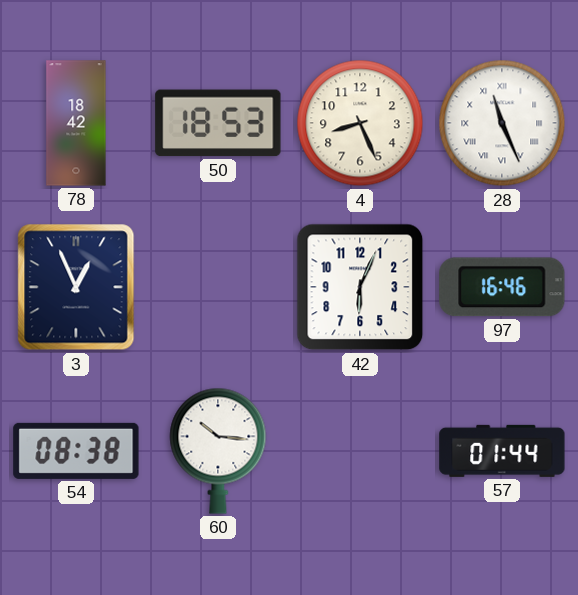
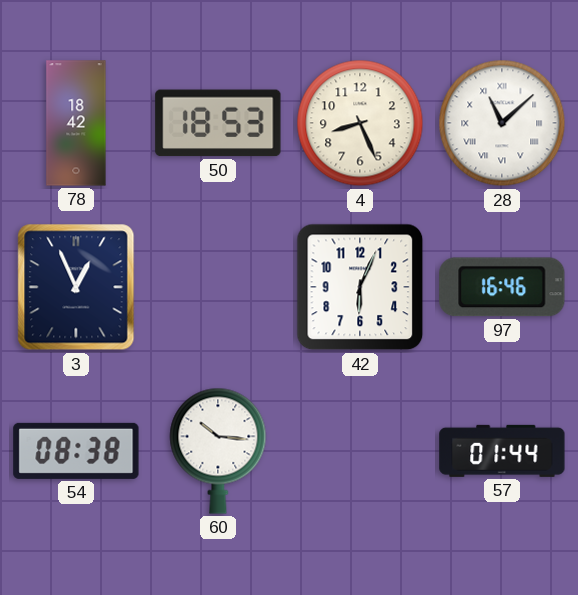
28: 11:26 -> 11:08 (502, 123)
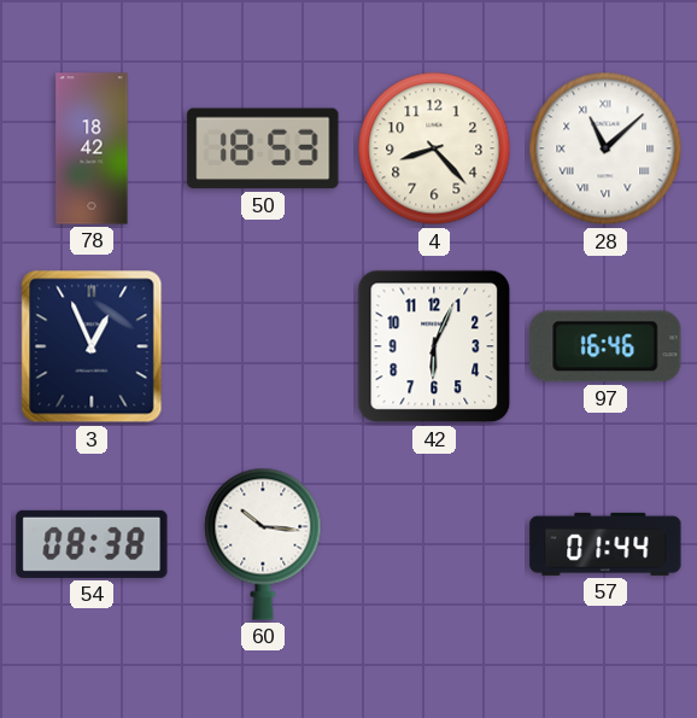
4: 8:26 -> 8:23 (434, 148)
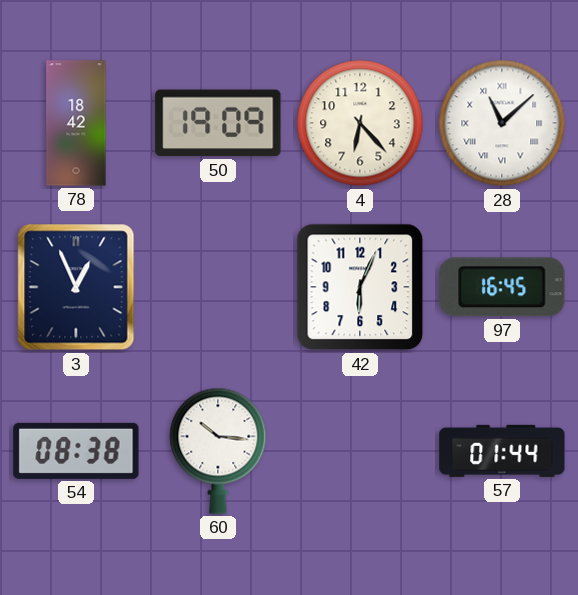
50: 18:53 -> 19:09 (218, 123)
4: 8:23 -> 6:23 (360, 123)
97: 16:46 -> 16:45 (502, 287)
